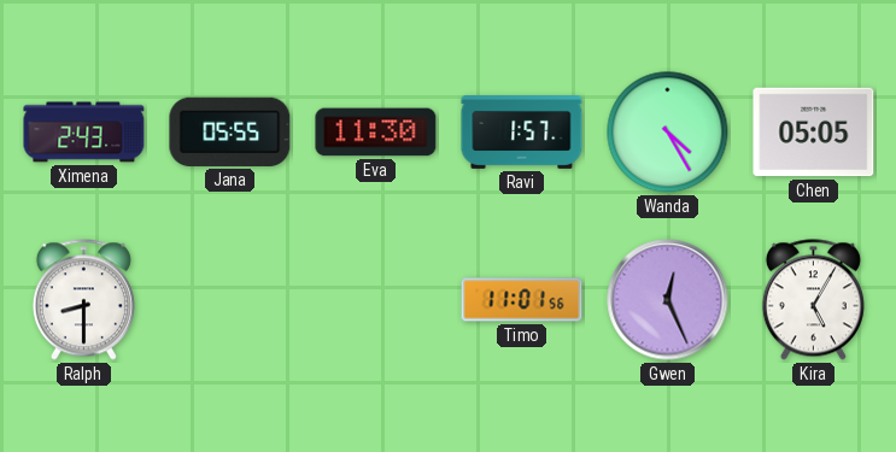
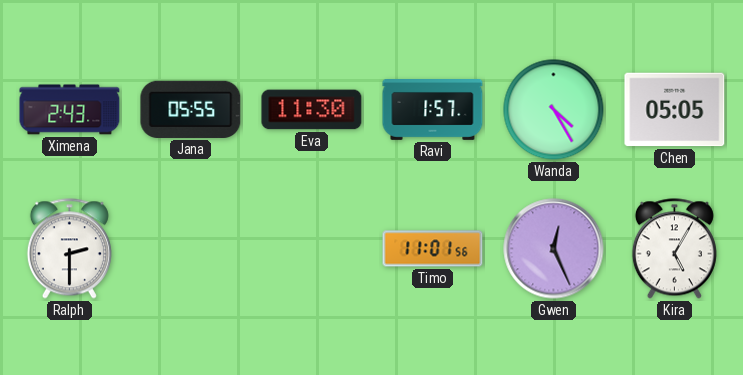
Ralph: 8:30 -> 2:30 (69, 249)
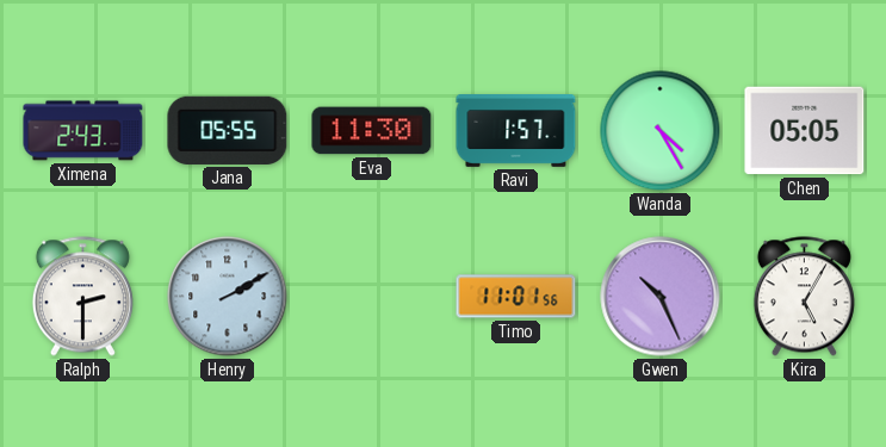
Henry: none -> 2:10 (228, 297)
Gwen: 12:26 -> 10:26 (661, 297)
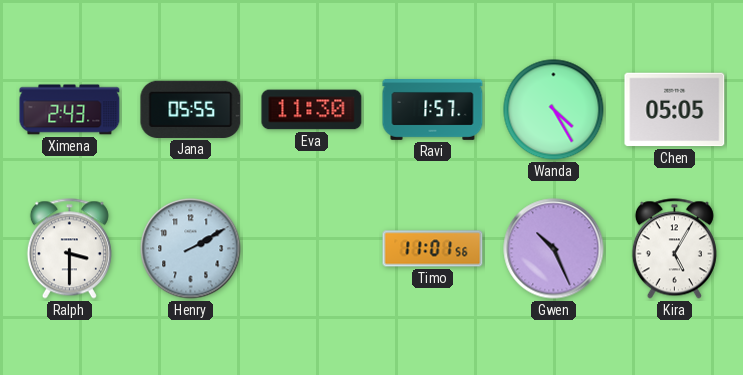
Ralph: 2:30 -> 3:30 (69, 249)
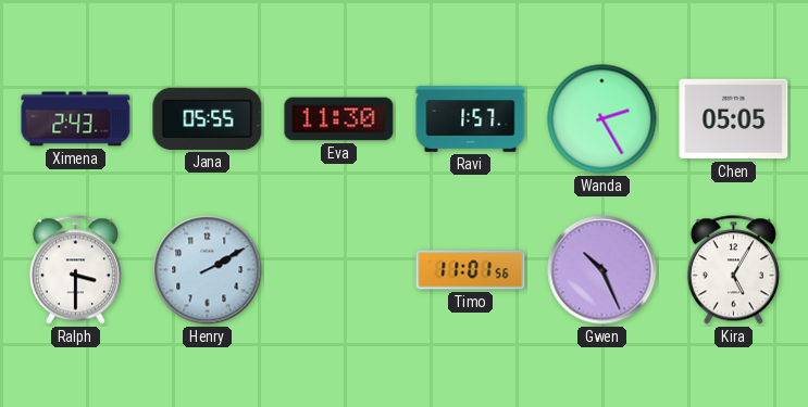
Wanda: 4:25 -> 2:25 (602, 119)
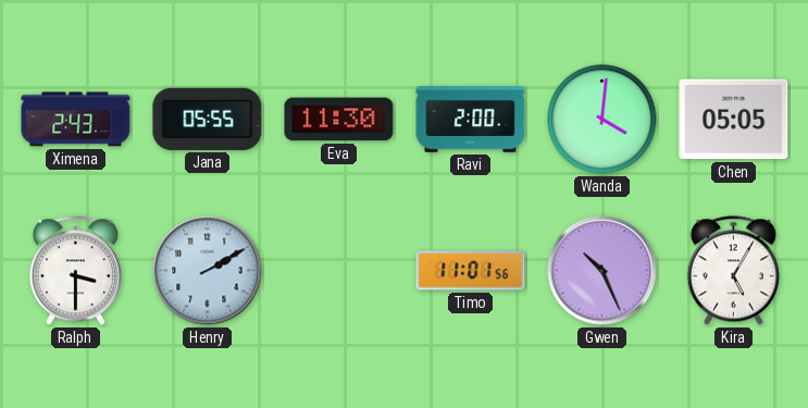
Ravi: 1:57 -> 2:00 (471, 120)
Wanda: 2:25 -> 4:01 (602, 120)
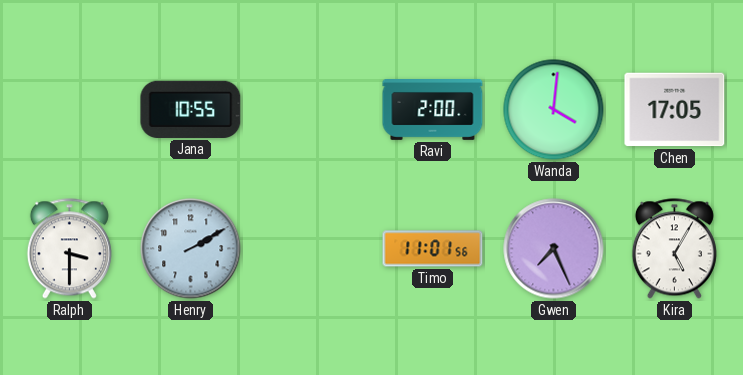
Ximena: 2:43 -> none (76, 120)
Jana: 05:55 -> 10:55 (191, 109)
Eva: 11:30 -> none (339, 120)
Chen: 05:05 -> 17:05 (675, 110)
Gwen: 10:26 -> 7:26 (554, 249)
